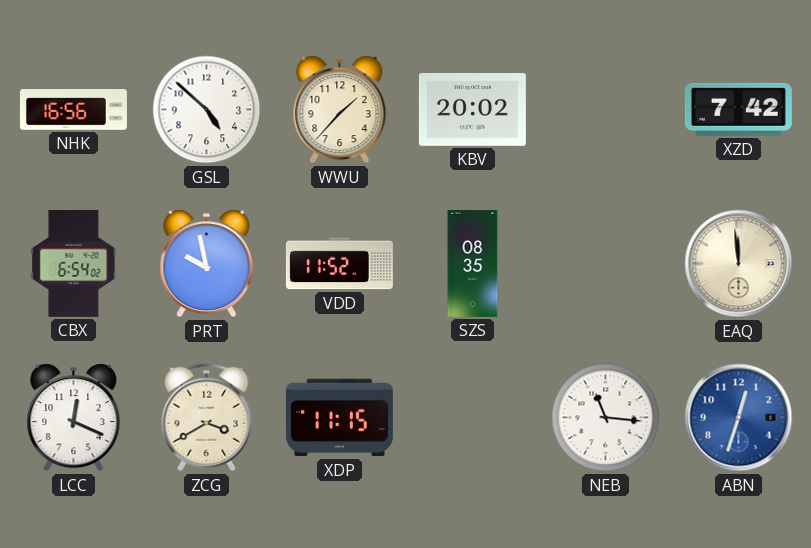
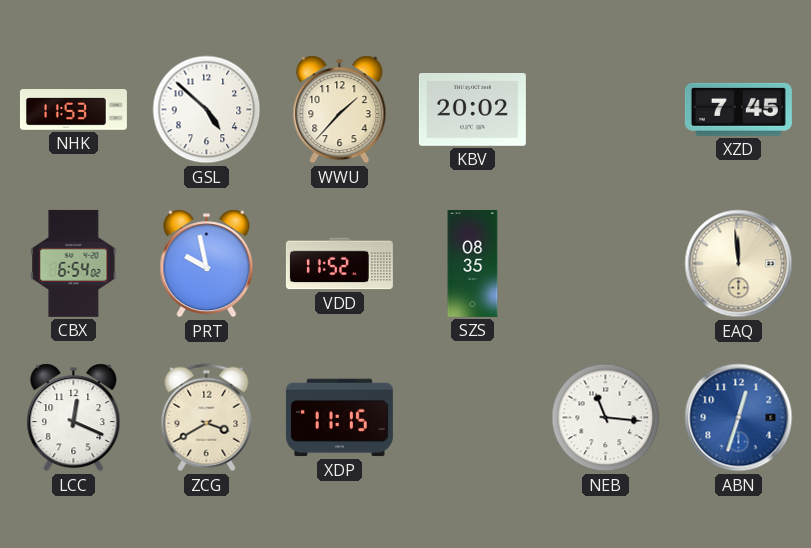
NHK: 16:56 -> 11:53 (73, 110)
XZD: 7:42 -> 7:45 (738, 109)
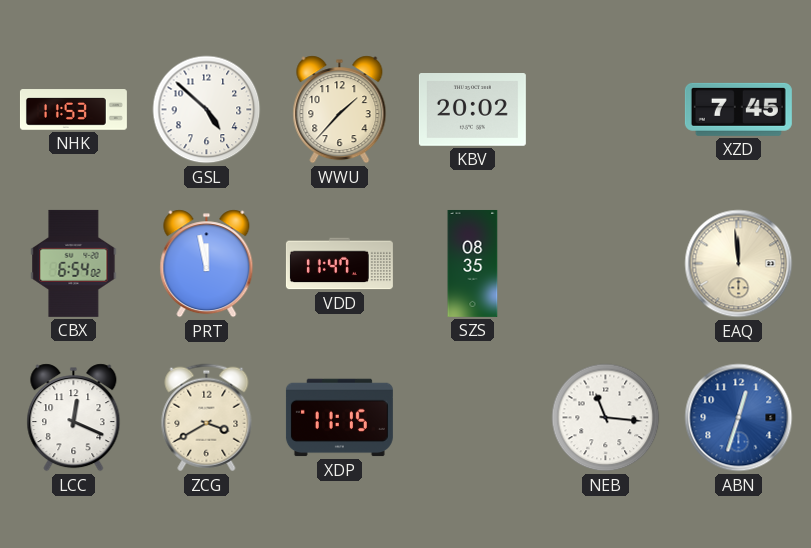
PRT: 9:58 -> 11:58 (207, 264)
VDD: 11:52 -> 11:47 (339, 264)
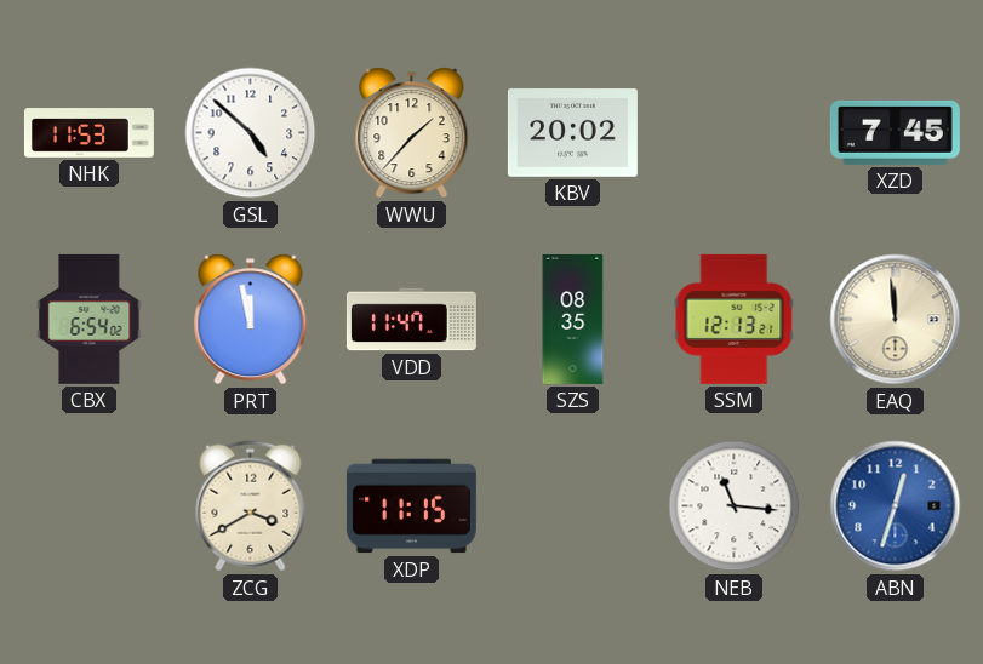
SSM: none -> 12:13 (735, 319)
LCC: 12:19 -> none (74, 418)
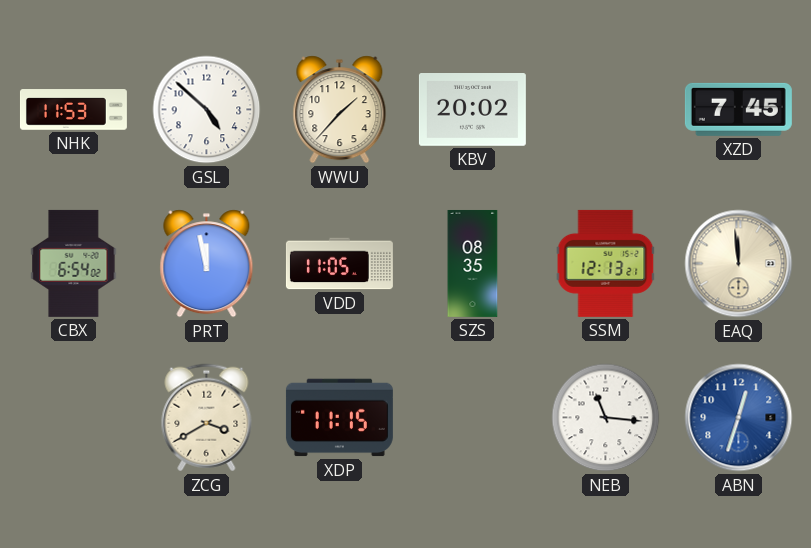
VDD: 11:47 -> 11:05 (339, 264)
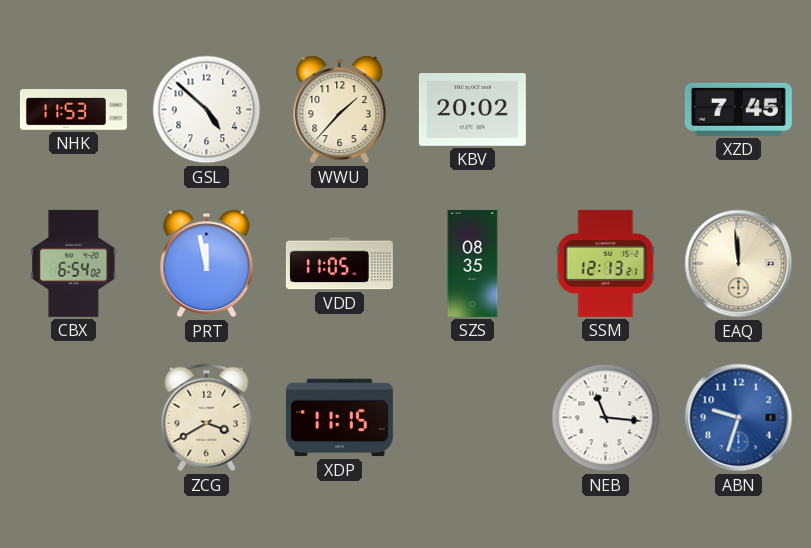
ABN: 12:33 -> 9:33 (739, 418)
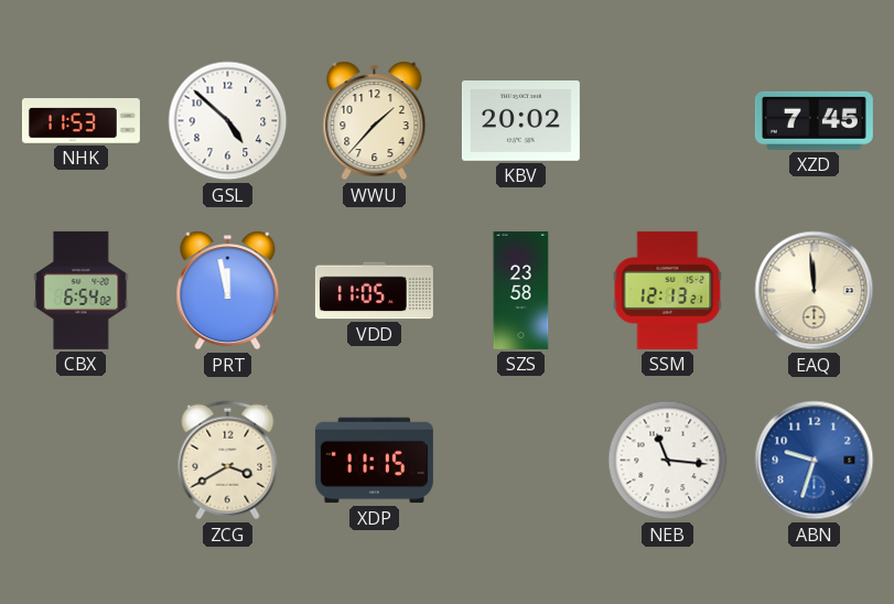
SZS: 08:35 -> 23:58 (521, 290)
